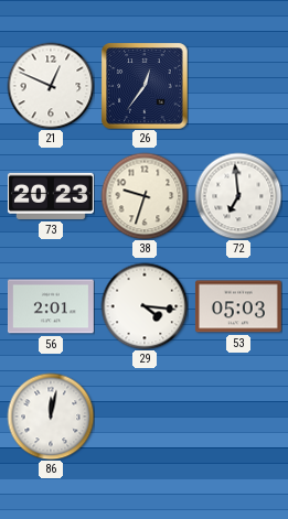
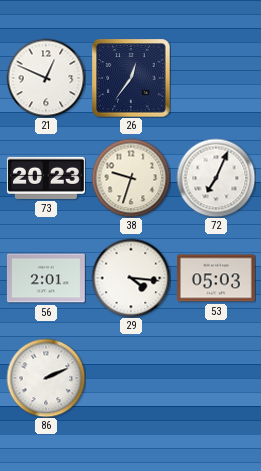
72: 6:59 -> 7:04 (216, 178)
86: 12:02 -> 2:11 (46, 378)
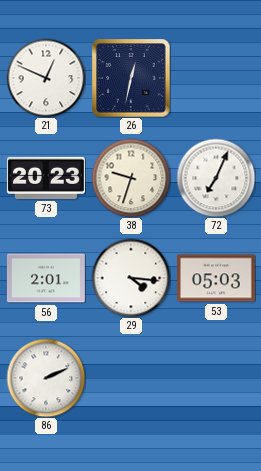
26: 12:36 -> 12:32 (131, 78)
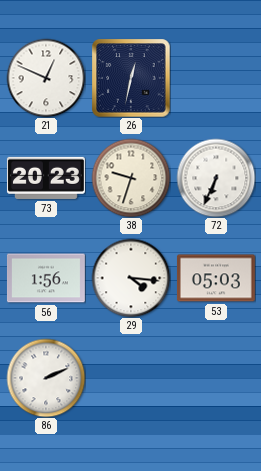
72: 7:04 -> 6:34 (216, 178)
56: 2:01 -> 1:56 (46, 278)
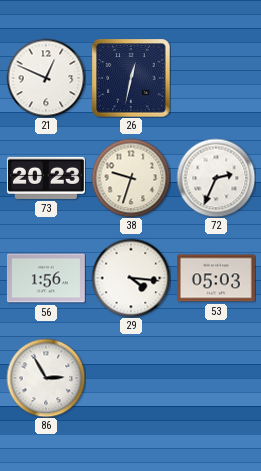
72: 6:34 -> 2:34 (216, 178)
86: 2:11 -> 2:55 (46, 378)
